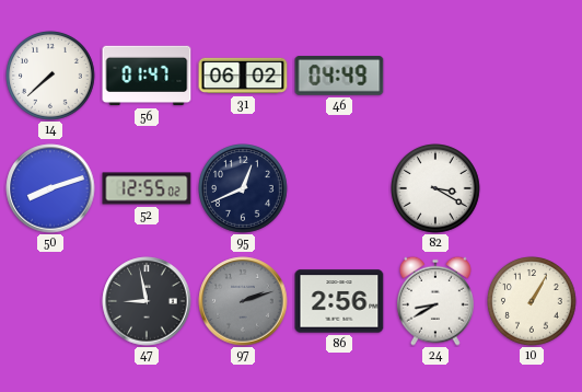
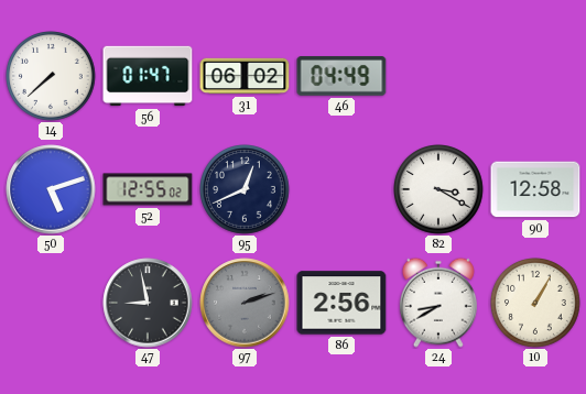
50: 8:12 -> 5:12 (51, 189)
90: none -> 12:58 (535, 189)
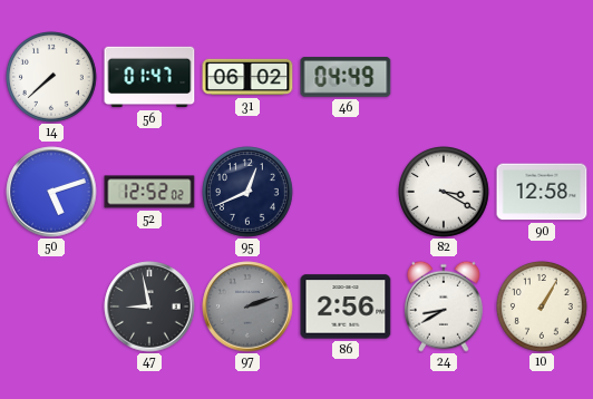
52: 12:55 -> 12:52 (149, 192)
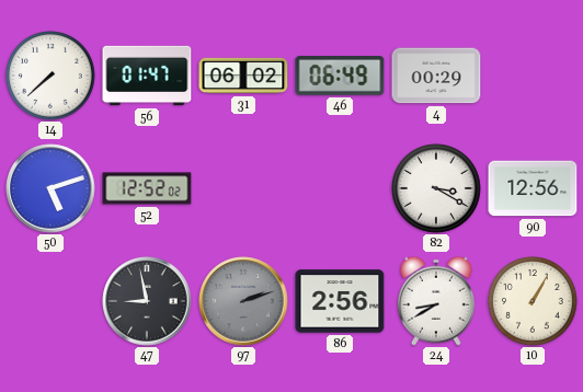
46: 04:49 -> 06:49 (340, 76)
4: none -> 00:29 (436, 76)
95: 12:41 -> none (249, 193)
90: 12:58 -> 12:56 (533, 188)
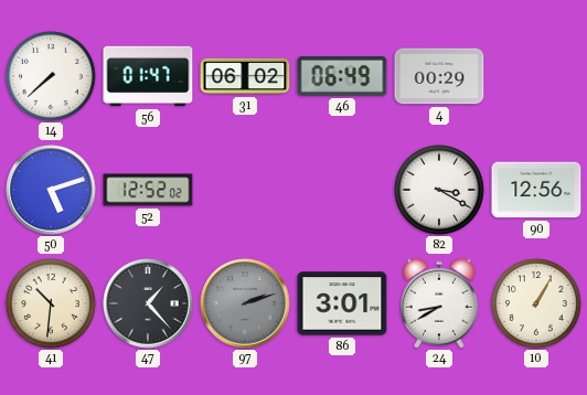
41: none -> 10:31 (52, 305)
47: 8:58 -> 1:23 (148, 303)
86: 2:56 -> 3:01 (342, 303)
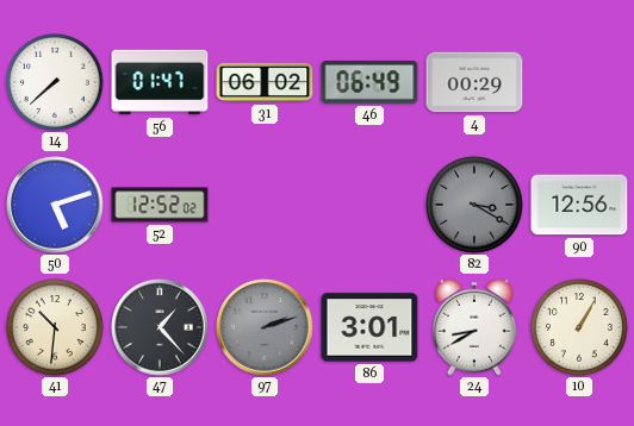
82 dial: white -> grey (475, 206)
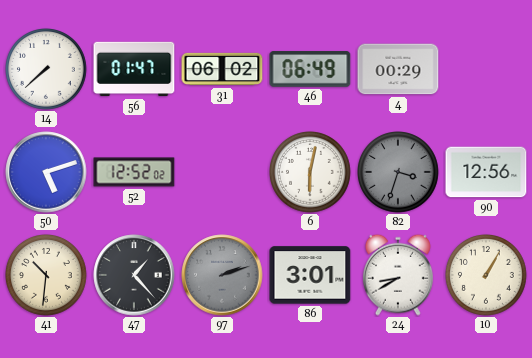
6: none -> 6:02 (311, 173)
82: 3:20 -> 3:33 (399, 173)
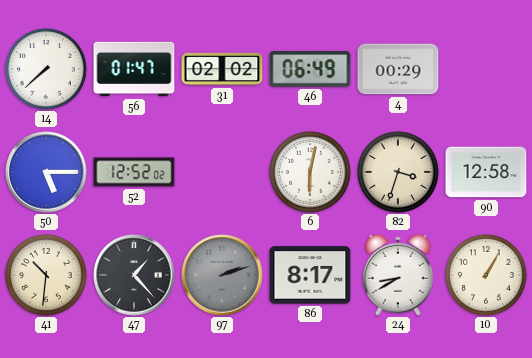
31: 06:02 -> 02:02 (222, 69)
50: 5:12 -> 5:15 (46, 172)
82 dial: grey -> cream (399, 173)
90: 12:56 -> 12:58 (486, 172)
86: 3:01 -> 8:17 (310, 275)
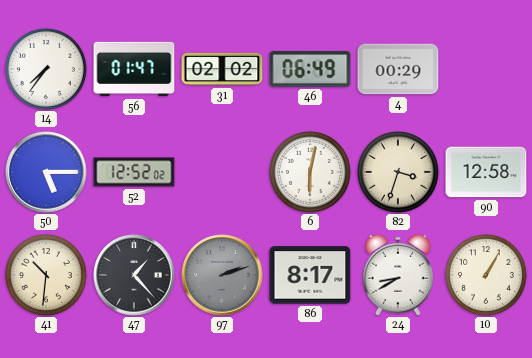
14: 7:38 -> 7:36 (47, 70)
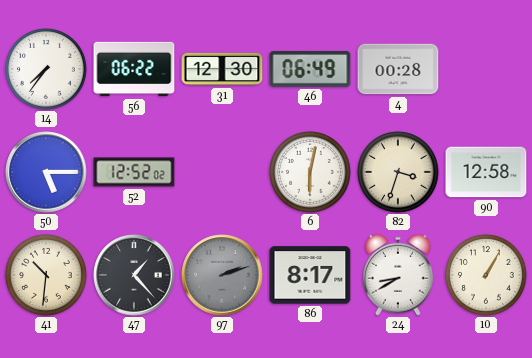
56: 01:47 -> 06:22 (134, 69)
31: 02:02 -> 12:30 (222, 69)
4: 00:29 -> 00:28 (398, 69)
